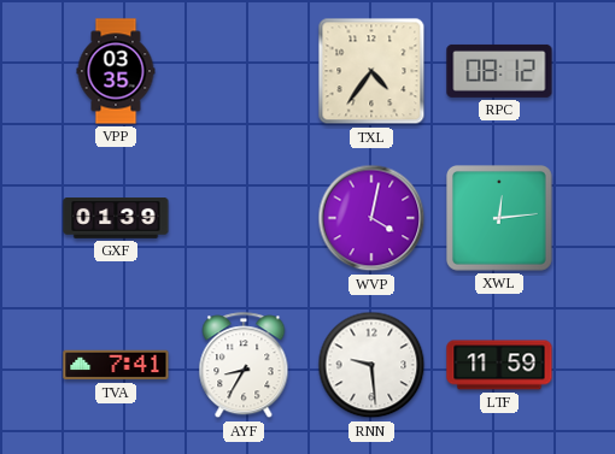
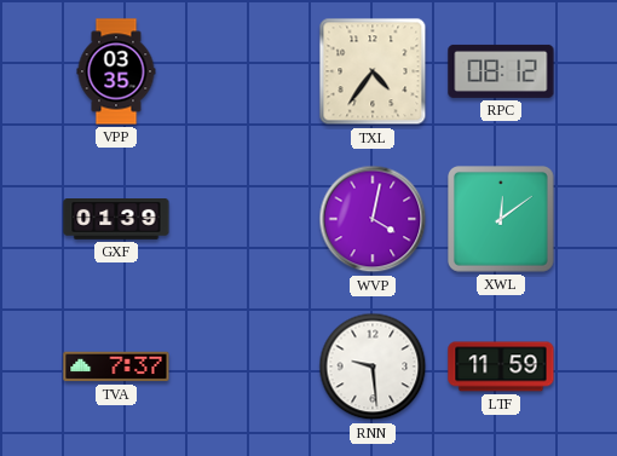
XWL: 12:14 -> 12:09 (502, 220)
TVA: 7:41 -> 7:37 (116, 366)
AYF: 8:35 -> none (244, 366)
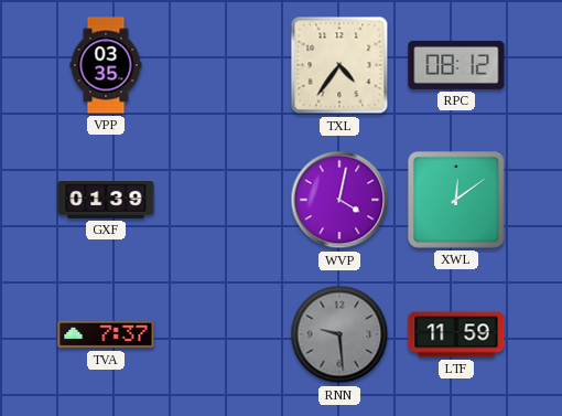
RNN dial: white -> grey (339, 334)
